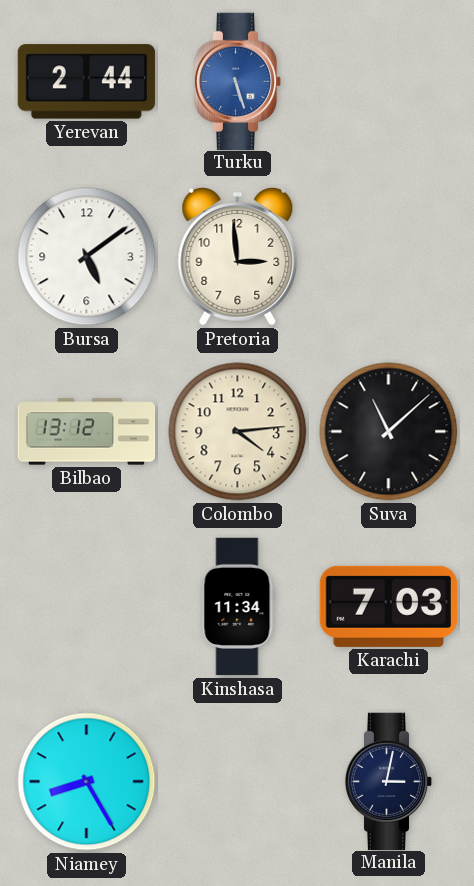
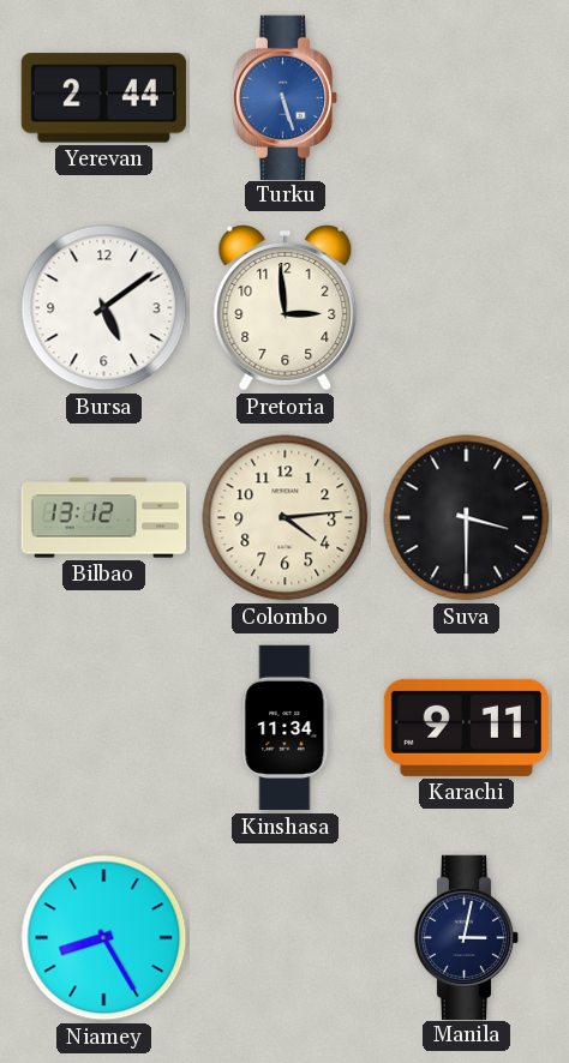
Suva: 11:08 -> 3:30 (467, 518)
Karachi: 7:03 -> 9:11 (466, 727)
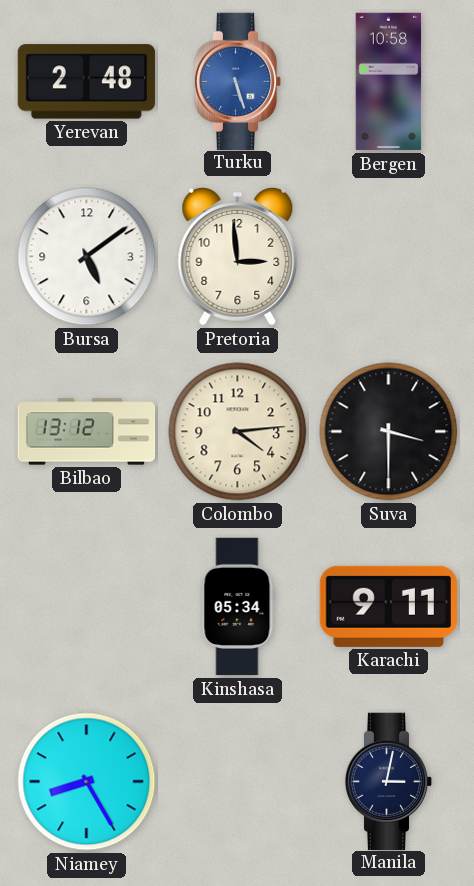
Yerevan: 2:44 -> 2:48 (86, 82)
Bergen: none -> 10:58 (389, 82)
Kinshasa: 11:34 -> 05:34 (238, 607)
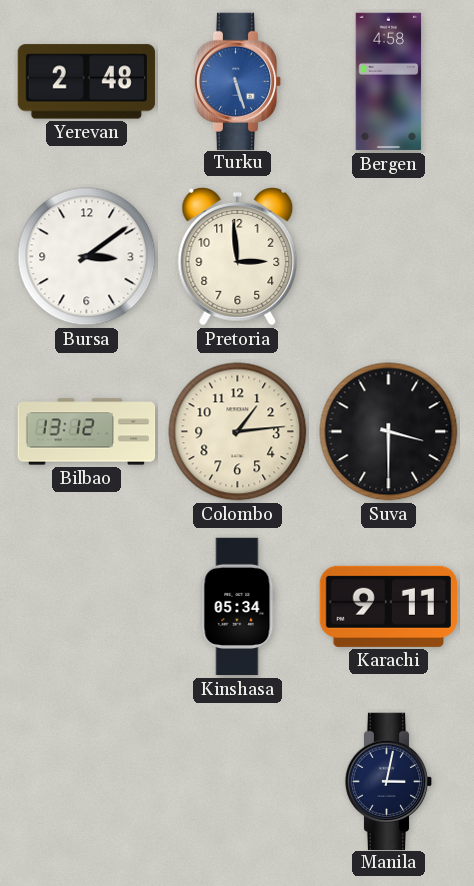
Bergen: 10:58 -> 4:58 (389, 82)
Bursa: 5:09 -> 3:09 (87, 257)
Colombo: 4:14 -> 1:14 (238, 432)
Niamey: 8:25 -> none (87, 782)
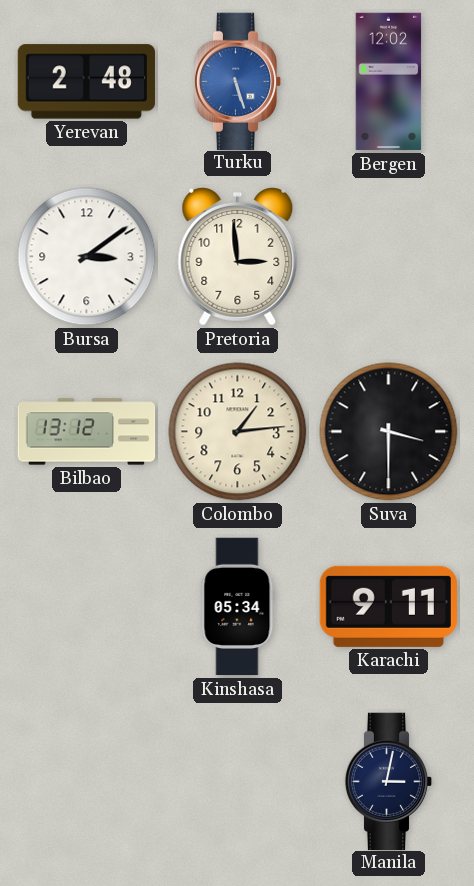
Bergen: 4:58 -> 12:02 (389, 82)
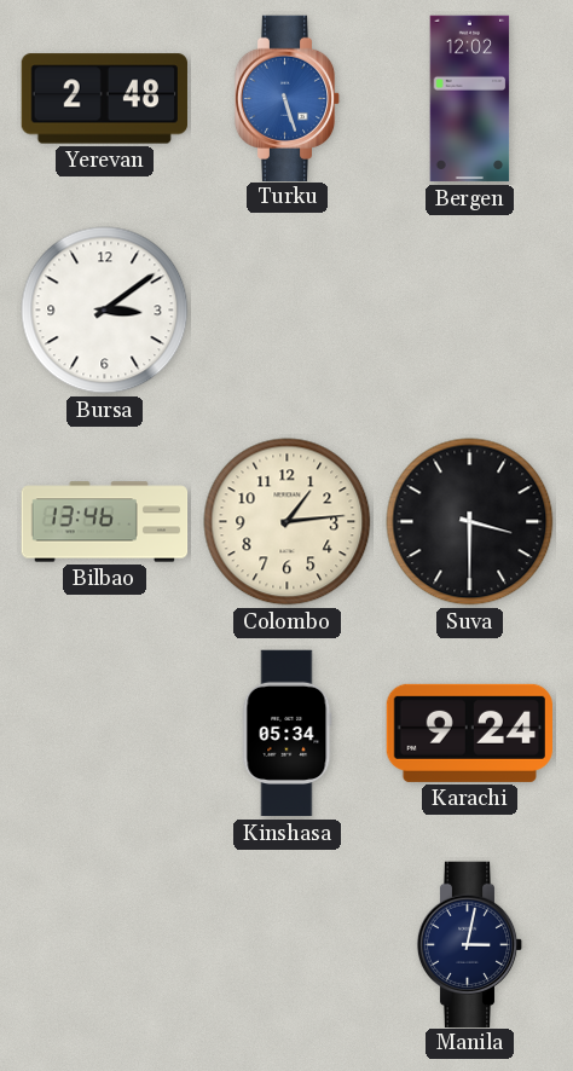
Pretoria: 2:59 -> none (238, 256)
Bilbao: 13:12 -> 13:46 (105, 522)
Karachi: 9:11 -> 9:24 (469, 733)
